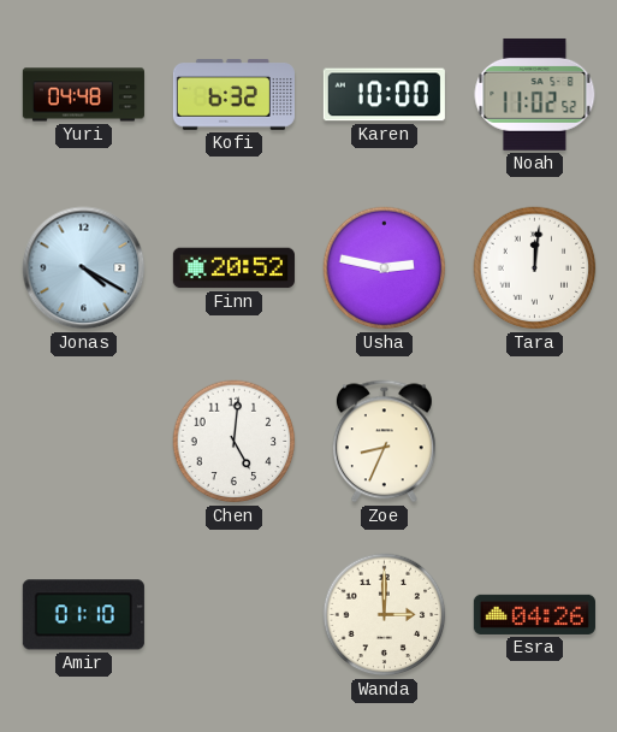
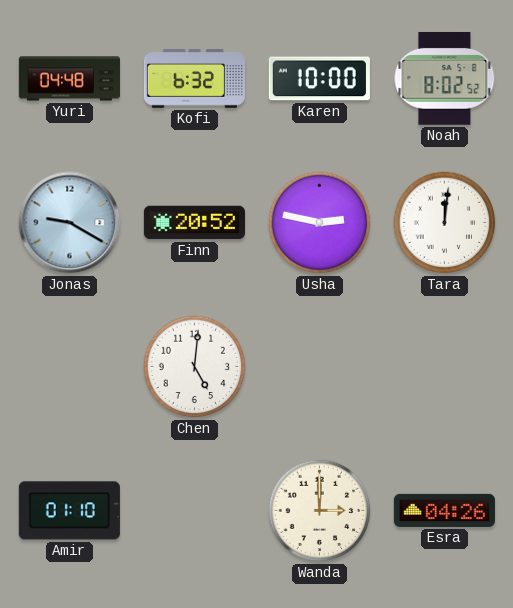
Noah: 11:02 -> 8:02 (445, 78)
Jonas: 4:20 -> 9:20 (70, 223)
Zoe: 8:34 -> none (384, 442)
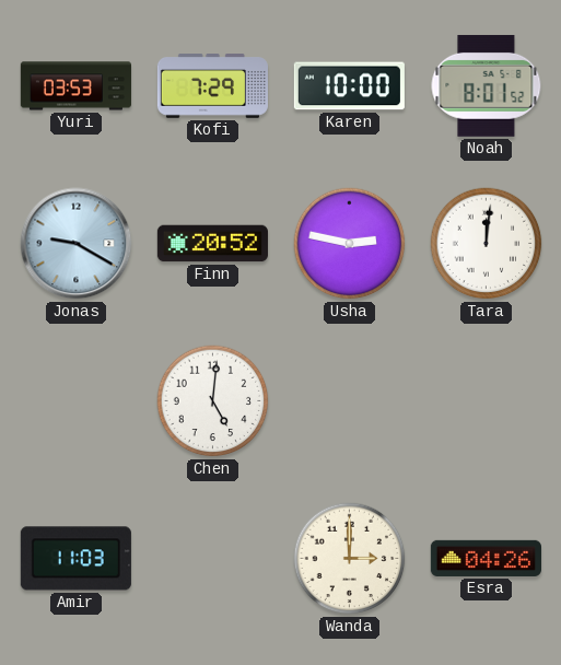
Yuri: 04:48 -> 03:53 (75, 86)
Kofi: 6:32 -> 7:29 (212, 86)
Noah: 8:02 -> 8:01 (487, 85)
Amir: 01:10 -> 11:03 (75, 559)
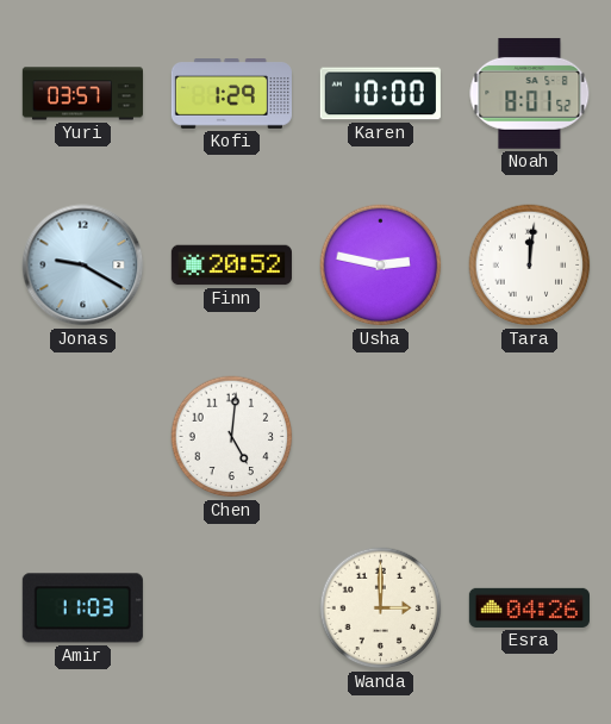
Yuri: 03:53 -> 03:57 (82, 94)
Kofi: 7:29 -> 1:29 (231, 94)
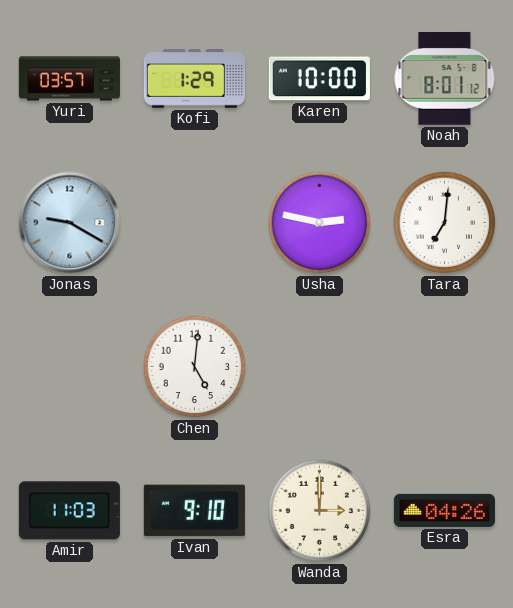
Noah: 8:01:52 -> 8:01:12 (445, 78)
Finn: 20:52 -> none (231, 266)
Tara: 12:01 -> 7:01 (445, 223)
Ivan: none -> 9:10 (194, 511)
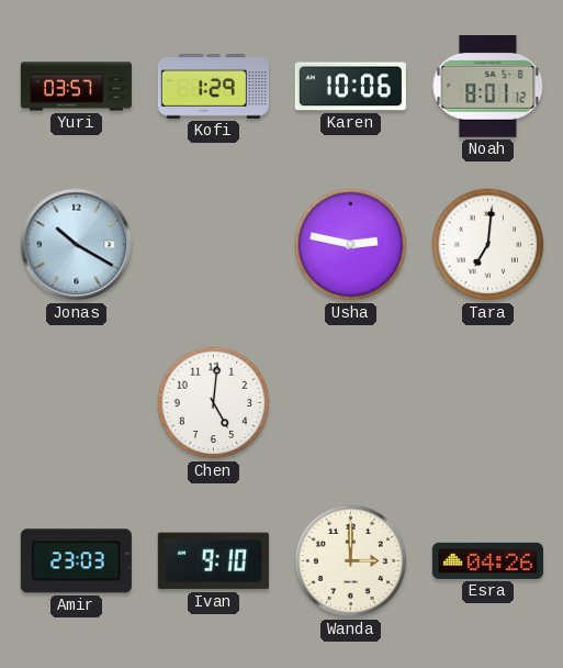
Karen: 10:00 -> 10:06 (350, 87)
Jonas: 9:20 -> 10:20 (77, 245)
Amir: 11:03 -> 23:03 (76, 561)
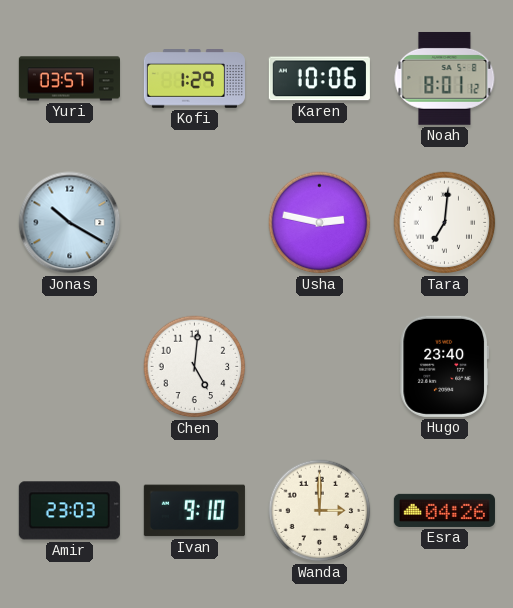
Hugo: none -> 23:40 (444, 366)
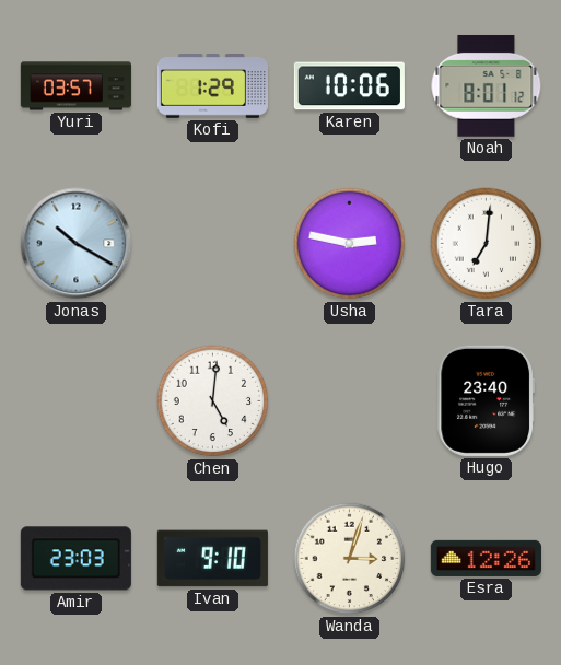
Wanda: 3:00 -> 3:03 (350, 559)
Esra: 04:26 -> 12:26 (486, 558)
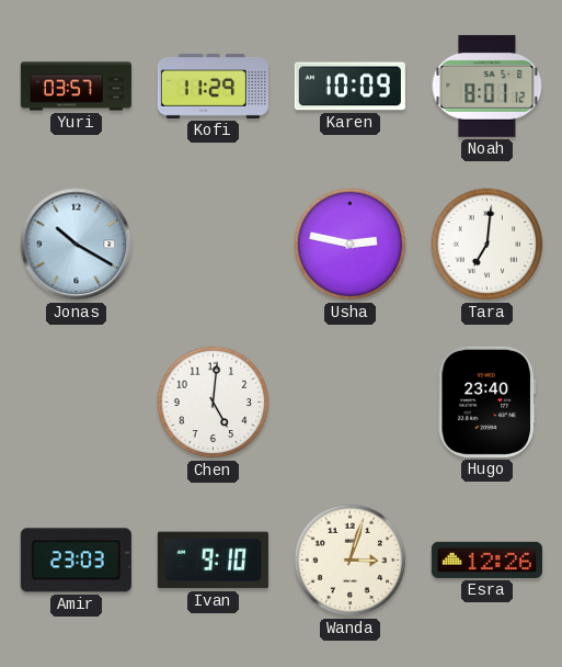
Kofi: 1:29 -> 11:29 (213, 87)
Karen: 10:06 -> 10:09 (349, 87)
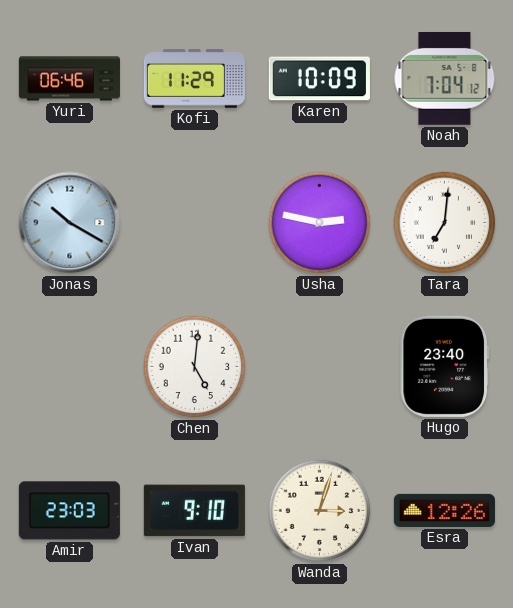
Yuri: 03:57 -> 06:46 (69, 79)
Noah: 8:01 -> 7:04 (445, 78)
